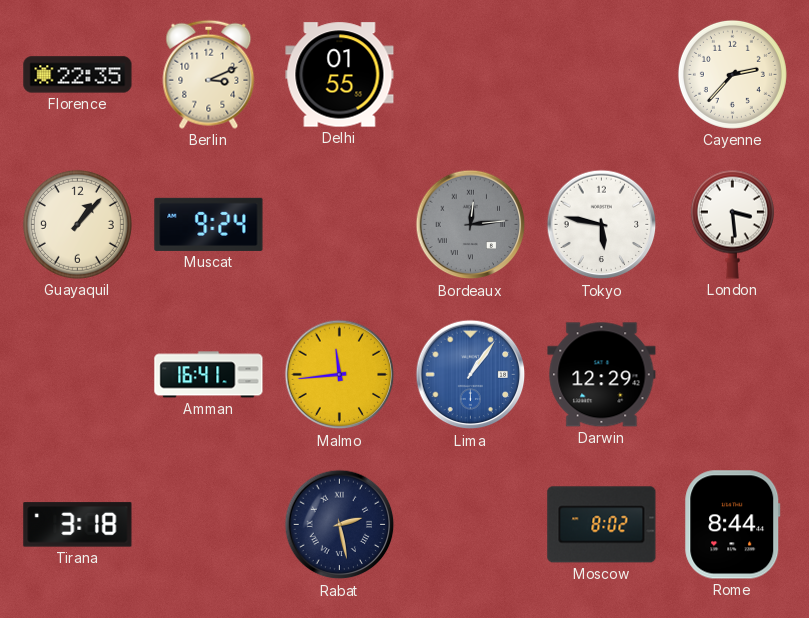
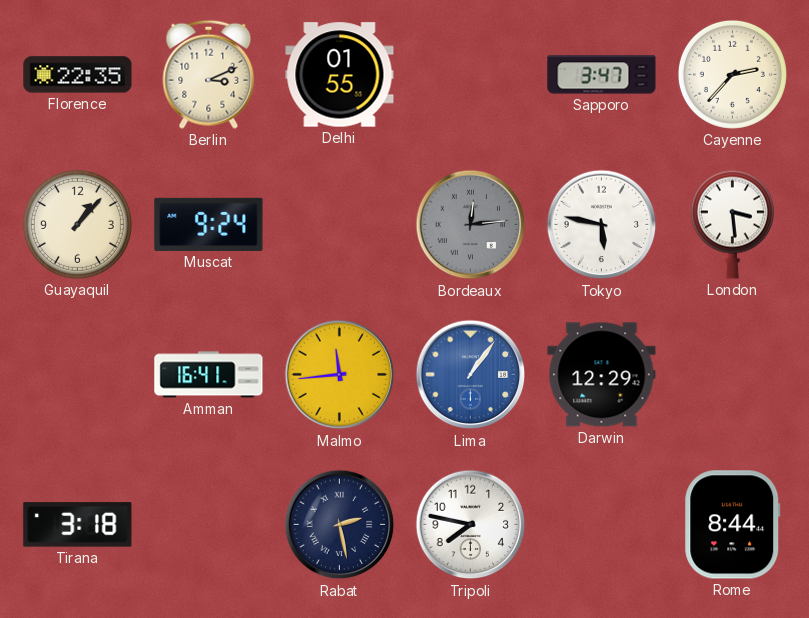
Sapporo: none -> 3:47 (602, 75)
Tripoli: none -> 7:47 (471, 525)
Moscow: 8:02 -> none (602, 525)
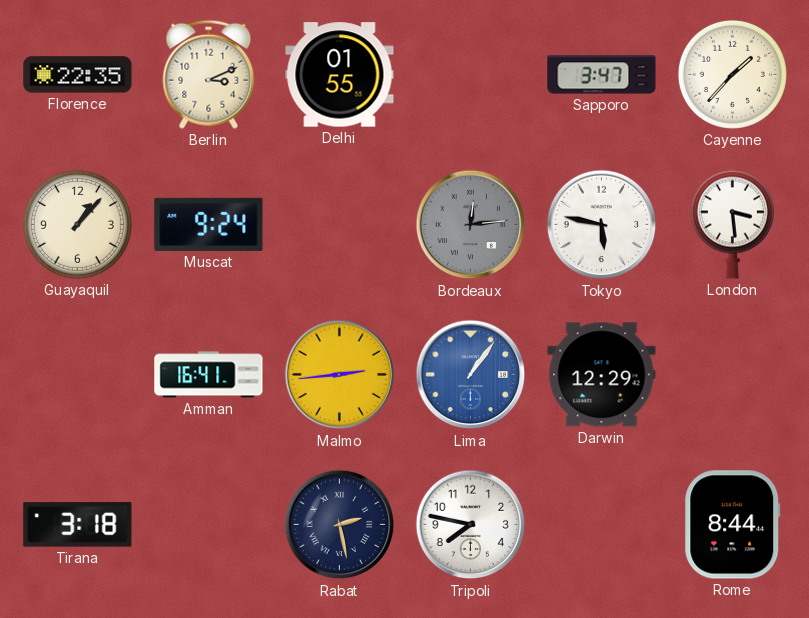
Cayenne: 2:37 -> 1:37 (732, 74)
Malmo: 11:44 -> 2:44 (340, 375)
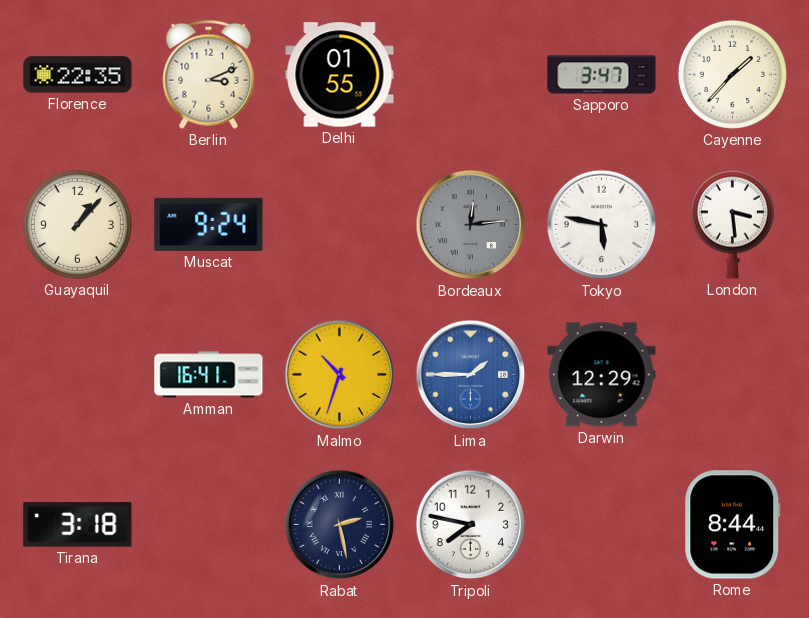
Malmo: 2:44 -> 10:33 (340, 375)
Lima: 1:06 -> 1:45 (471, 375)
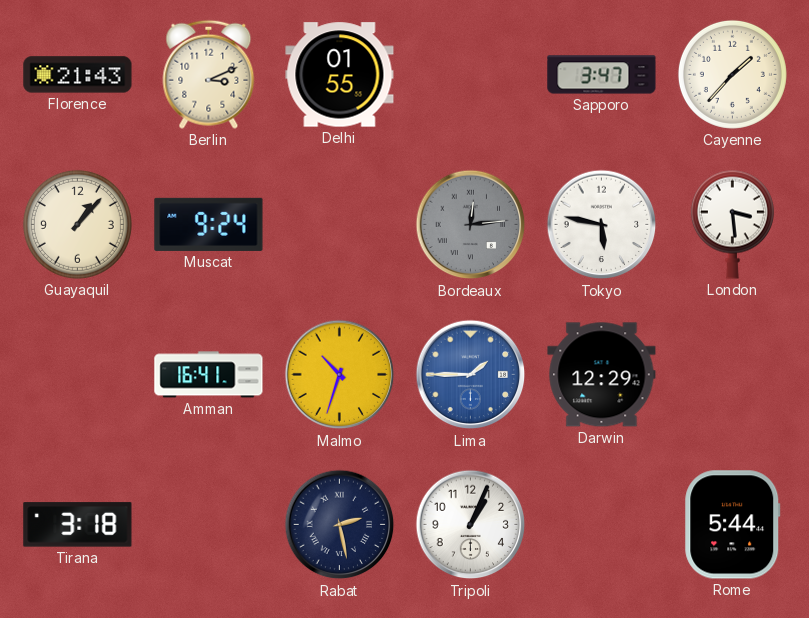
Florence: 22:35 -> 21:43 (78, 75)
Tripoli: 7:47 -> 1:04 (471, 525)
Rome: 8:44 -> 5:44 (733, 525)
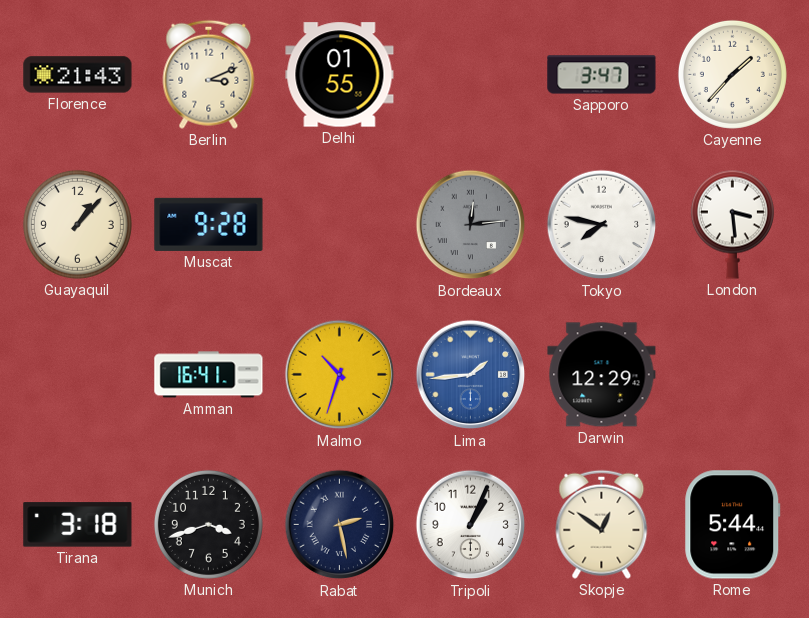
Muscat: 9:24 -> 9:28 (209, 224)
Tokyo: 5:47 -> 7:47 (602, 225)
Lima: 1:45 -> 1:44 (471, 375)
Munich: none -> 3:42 (208, 524)
Skopje: none -> 12:51 (602, 524)
